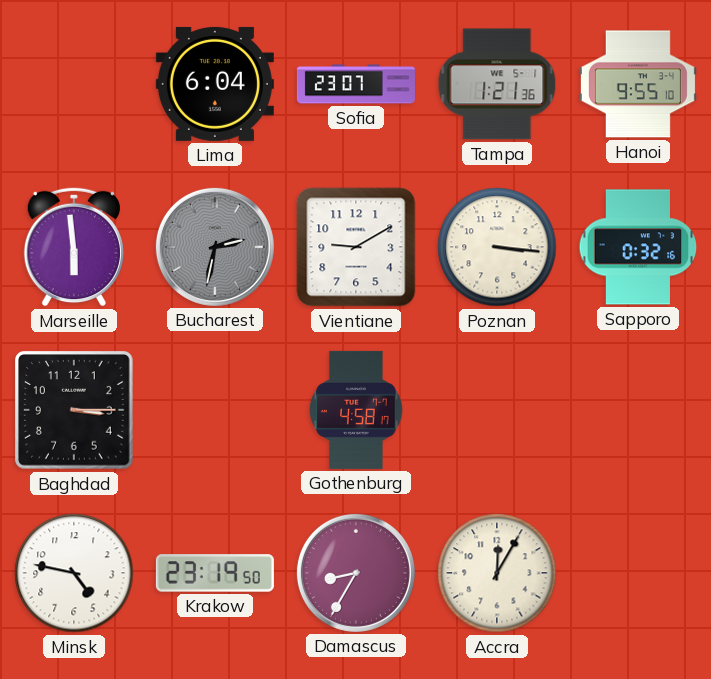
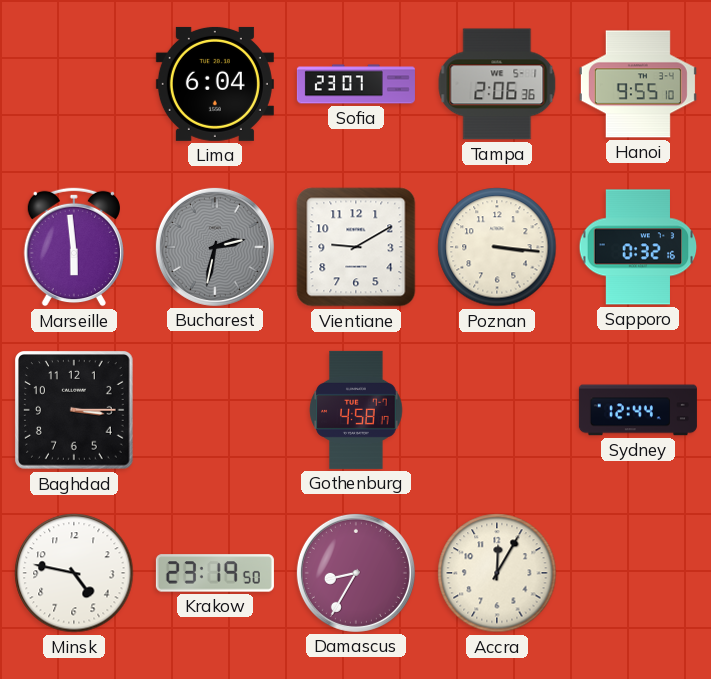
Tampa: 1:21 -> 2:06 (497, 84)
Sydney: none -> 12:44 (638, 410)
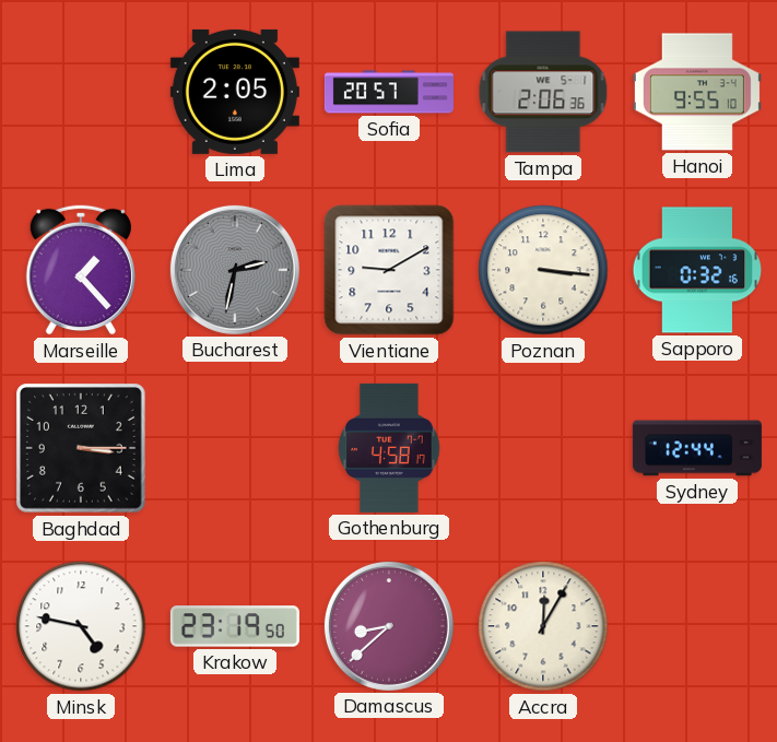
Lima: 6:04 -> 2:05 (235, 92)
Sofia: 23:07 -> 20:57 (389, 92)
Marseille: 5:59 -> 1:23 (81, 270)
Damascus: 8:35 -> 8:38 (389, 626)
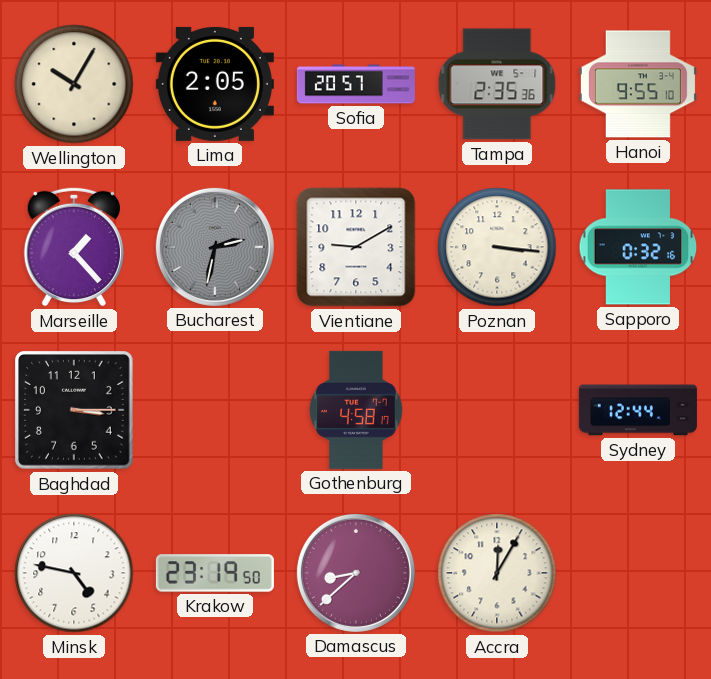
Wellington: none -> 10:05 (74, 84)
Tampa: 2:06 -> 2:35 (497, 84)
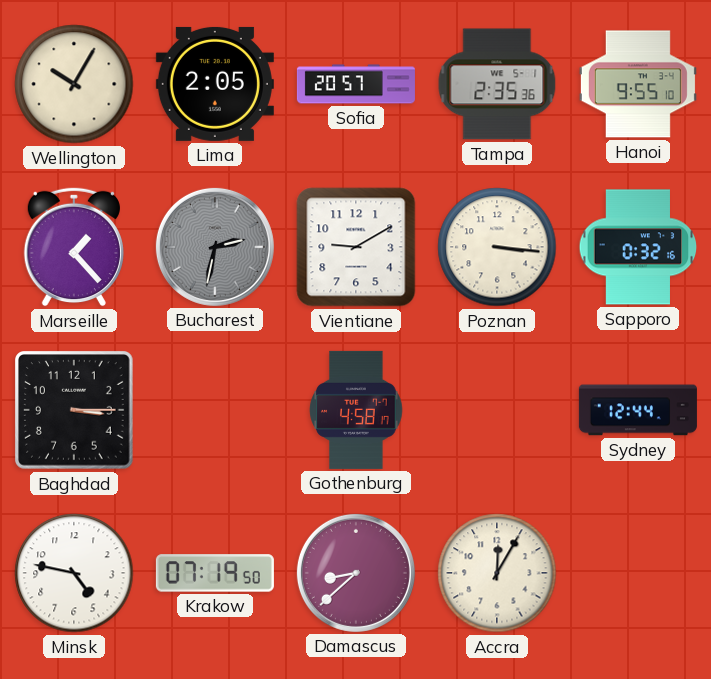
Krakow: 23:19 -> 07:19 (215, 573)
